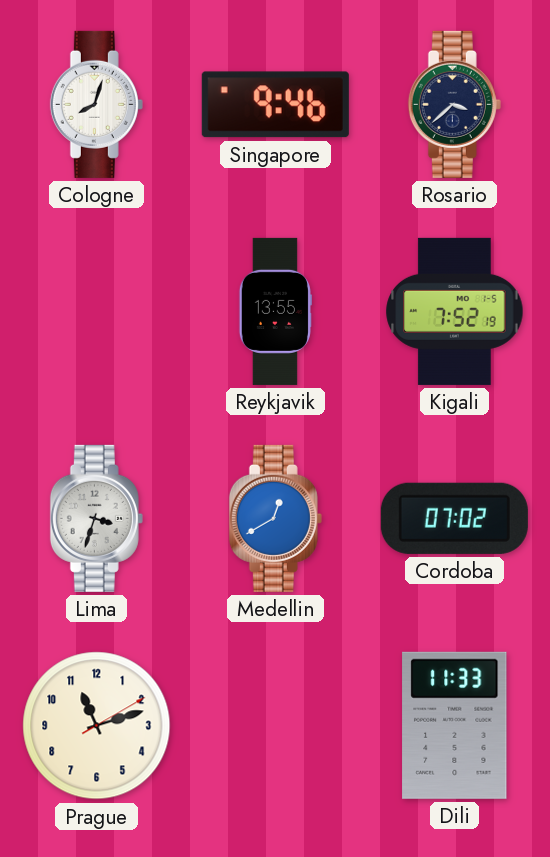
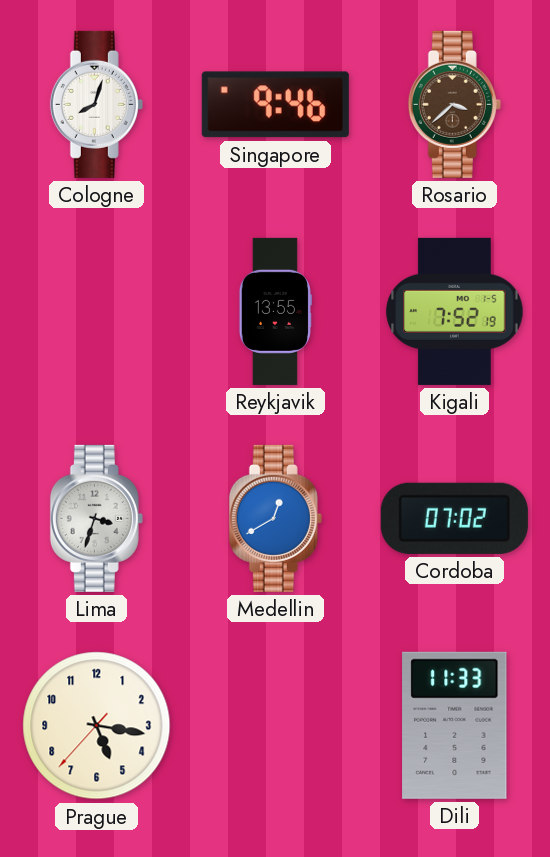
Rosario dial: navy -> brown (454, 104)
Prague: 11:12 -> 5:16 (97, 726)
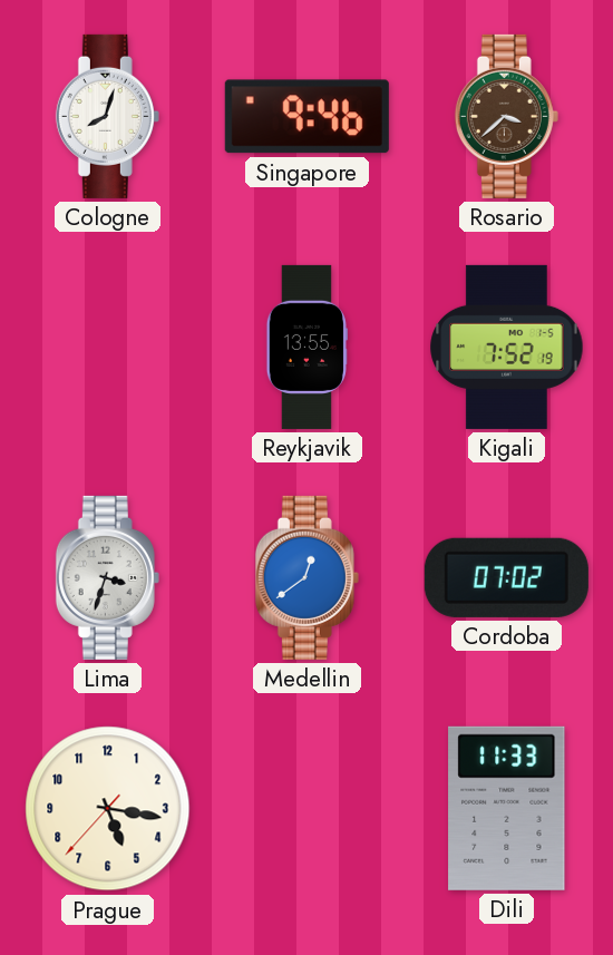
Medellin: 12:40 -> 12:39 (306, 577)
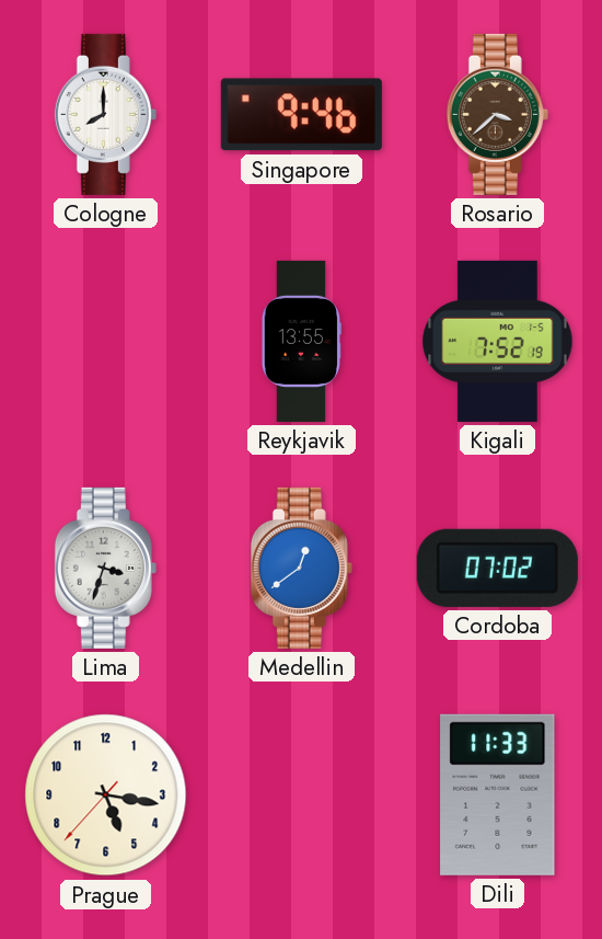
Cologne: 8:03 -> 8:00 (105, 114)
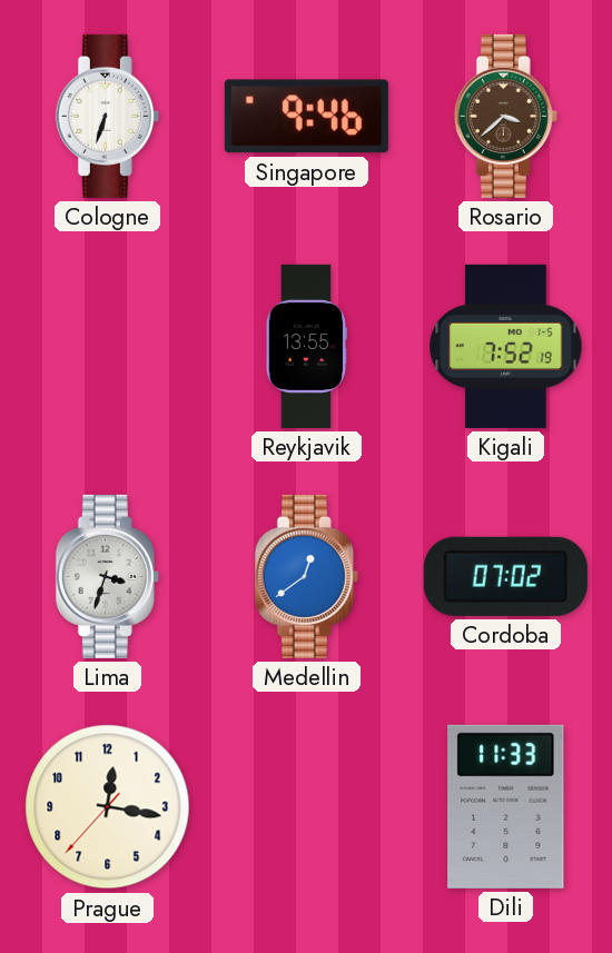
Cologne: 8:00 -> 6:33 (107, 116)
Prague: 5:16 -> 12:16 (108, 807)
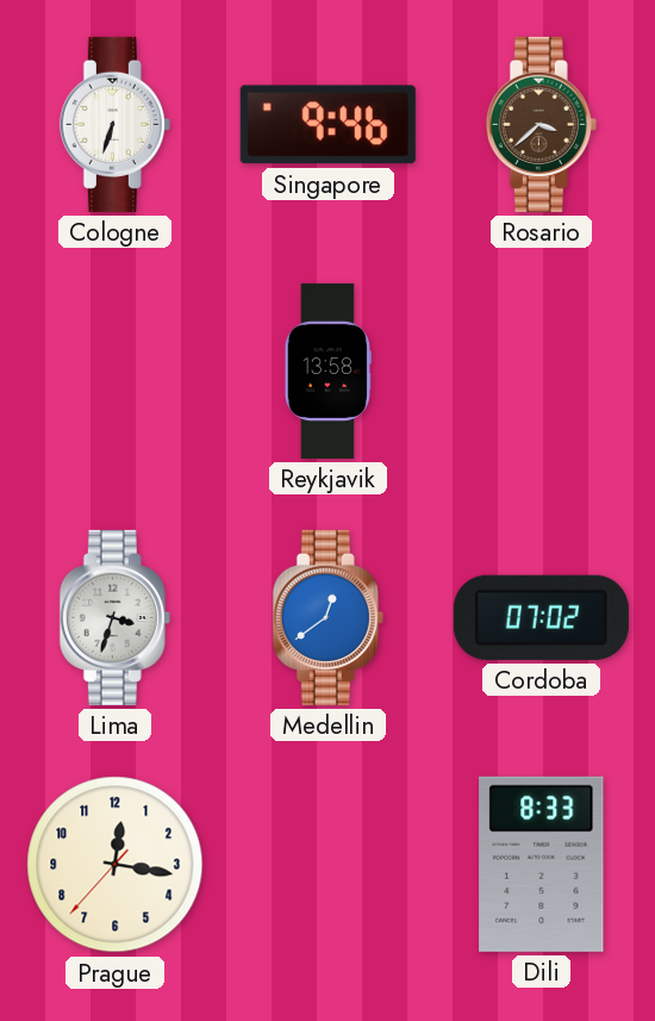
Reykjavik: 13:55 -> 13:58 (327, 371)
Kigali: 7:52 -> none (506, 346)
Dili: 11:33 -> 8:33 (542, 864)
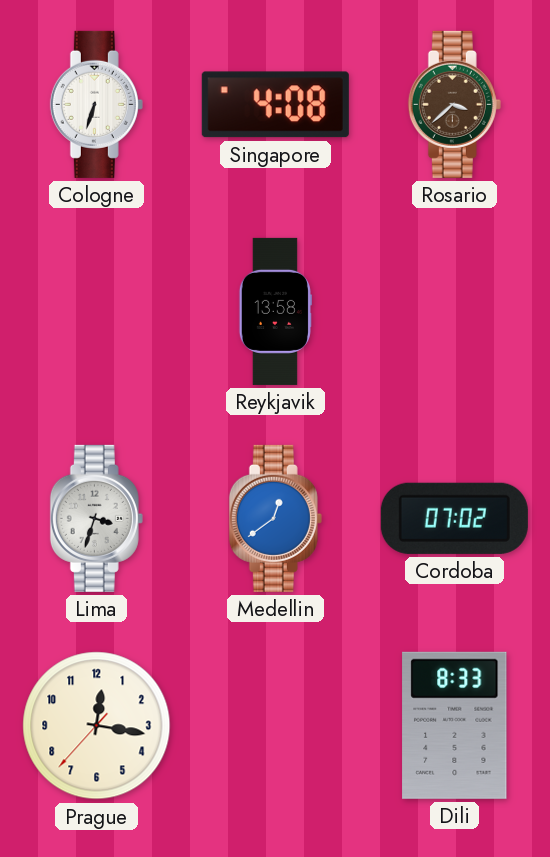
Singapore: 9:46 -> 4:08 (275, 105)
